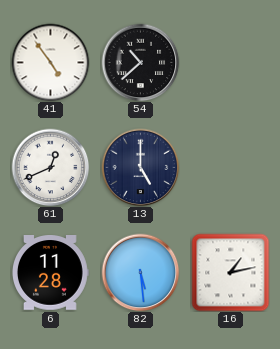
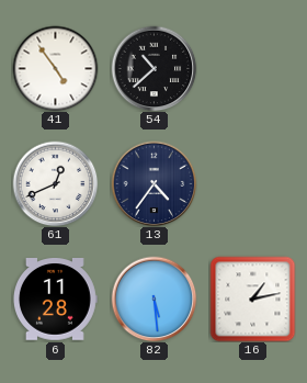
13: 5:00 -> 4:36 (153, 183)
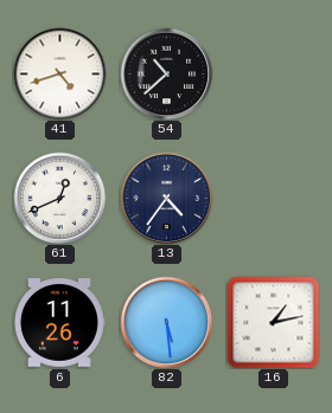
41: 4:54 -> 4:42 (59, 73)
6: 11:28 -> 11:26 (60, 323)
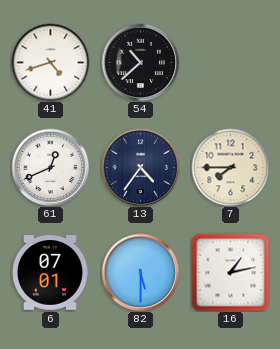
7: none -> 7:45 (230, 167)
6: 11:26 -> 07:01 (51, 273)
82: 5:29 -> 5:30 (140, 272)
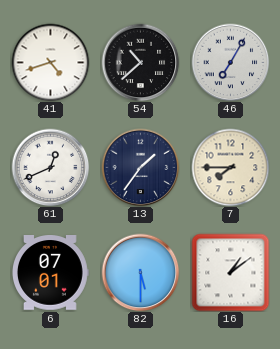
46: none -> 7:05 (230, 62)
13: 4:36 -> 1:36 (140, 167)
16: 1:13 -> 1:09 (230, 272)
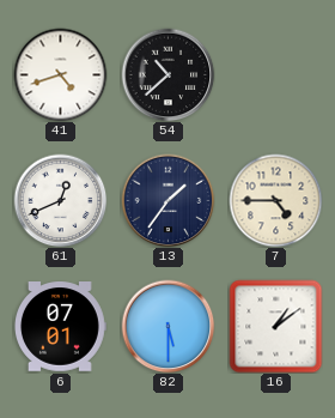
46: 7:05 -> none (230, 62)
7: 7:45 -> 4:45 (275, 200)
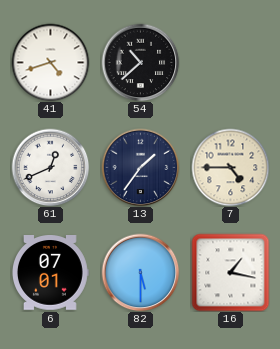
16: 1:09 -> 1:17 (230, 272)
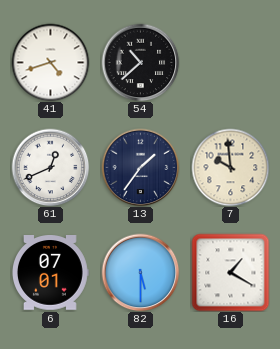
7: 4:45 -> 9:59 (230, 167)
16: 1:17 -> 1:20 (230, 272)
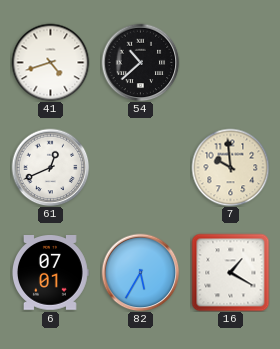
13: 1:36 -> none (140, 167)
82: 5:30 -> 5:35 (140, 272)
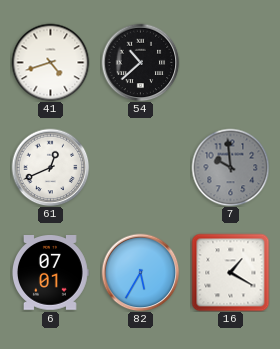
7 dial: cream -> grey (230, 167)
